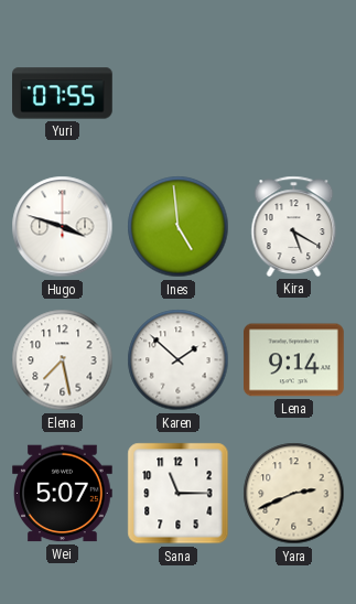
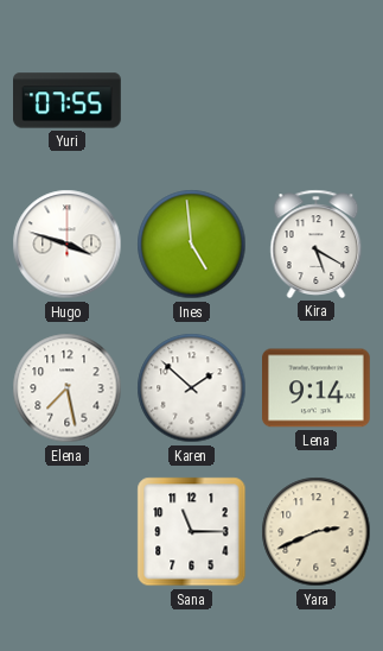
Wei: 5:07 -> none (63, 494)
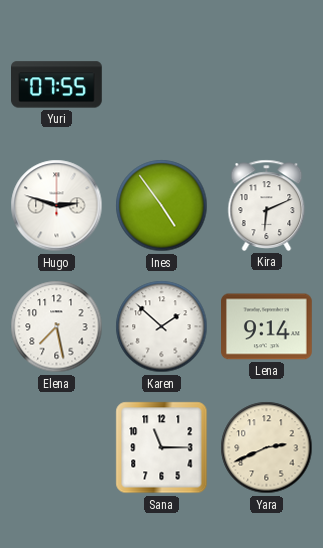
Hugo: 3:48 -> 2:48 (57, 206)
Ines: 4:59 -> 4:54 (162, 206)
Kira: 5:20 -> 6:11 (267, 205)
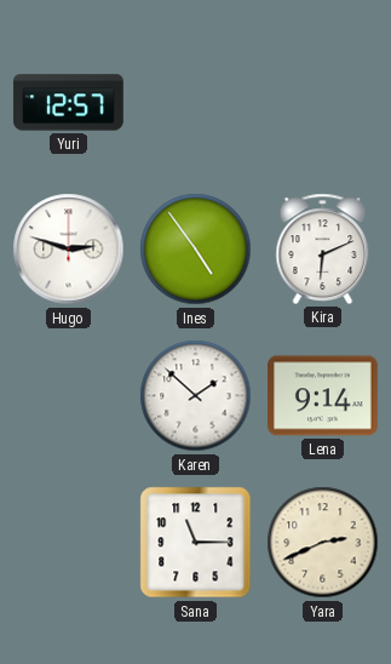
Yuri: 07:55 -> 12:57 (69, 103)
Elena: 7:28 -> none (57, 327)
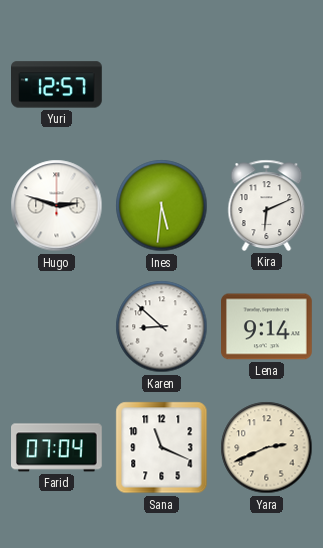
Ines: 4:54 -> 5:31 (162, 206)
Karen: 1:52 -> 8:52 (162, 327)
Farid: none -> 07:04 (57, 448)
Sana: 11:15 -> 11:19 (162, 448)
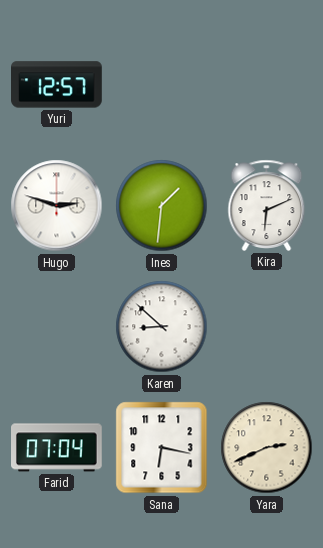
Ines: 5:31 -> 1:31 (162, 206)
Lena: 9:14 -> none (267, 327)
Sana: 11:19 -> 6:17 (162, 448)
